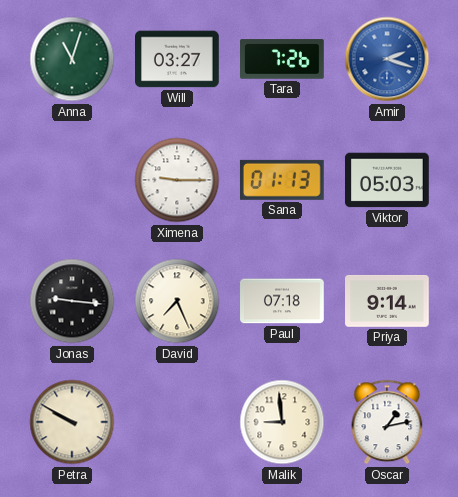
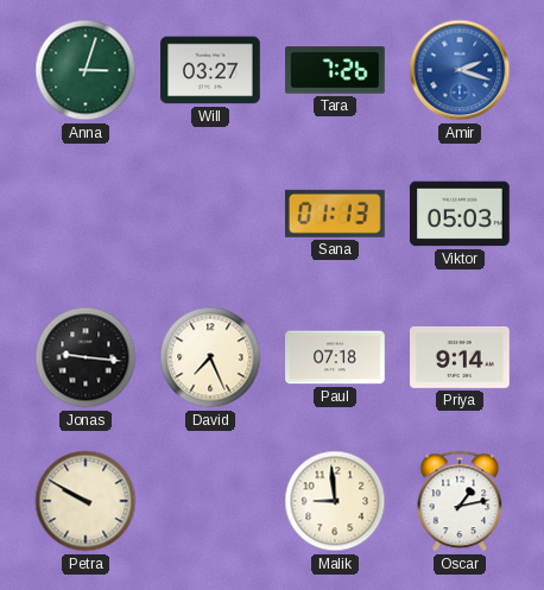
Anna: 11:03 -> 3:03 (86, 70)
Ximena: 9:15 -> none (177, 180)
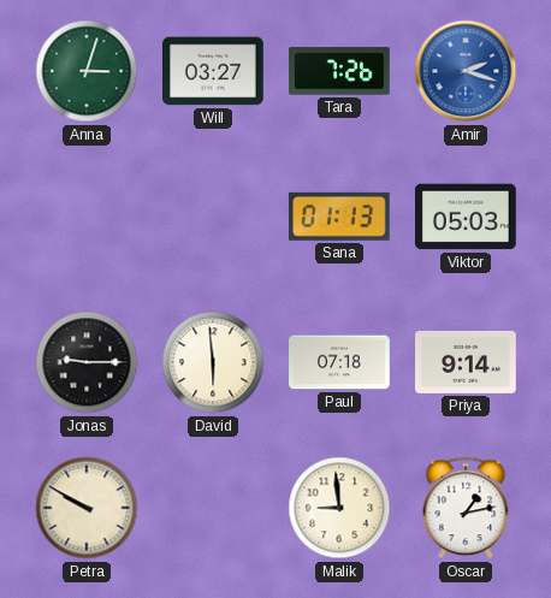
Jonas: 9:16 -> 9:15 (87, 362)
David: 7:26 -> 5:59 (213, 362)
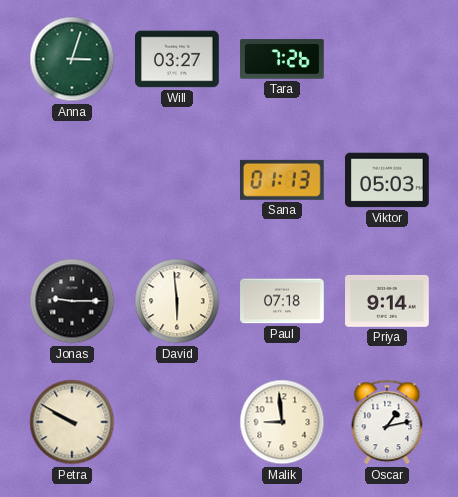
Amir: 2:18 -> none (466, 71)
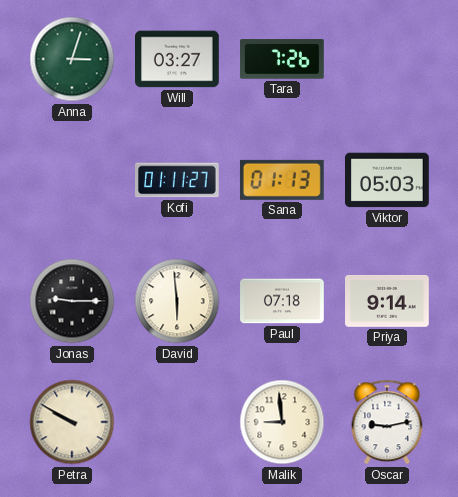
Kofi: none -> 01:11 (178, 180)
Oscar: 1:13 -> 9:13 (387, 422)
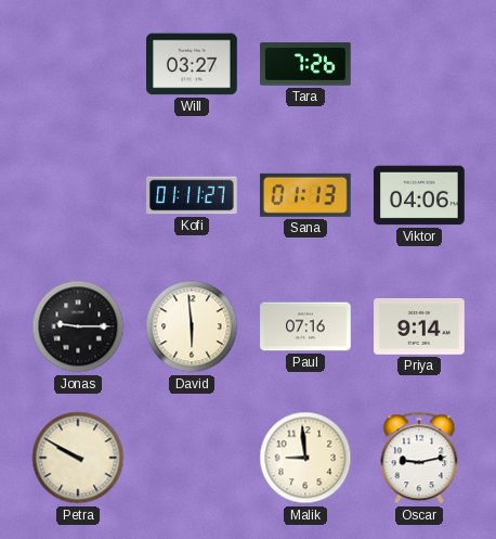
Anna: 3:03 -> none (72, 59)
Viktor: 05:03 -> 04:06 (419, 195)
Paul: 07:18 -> 07:16 (305, 326)
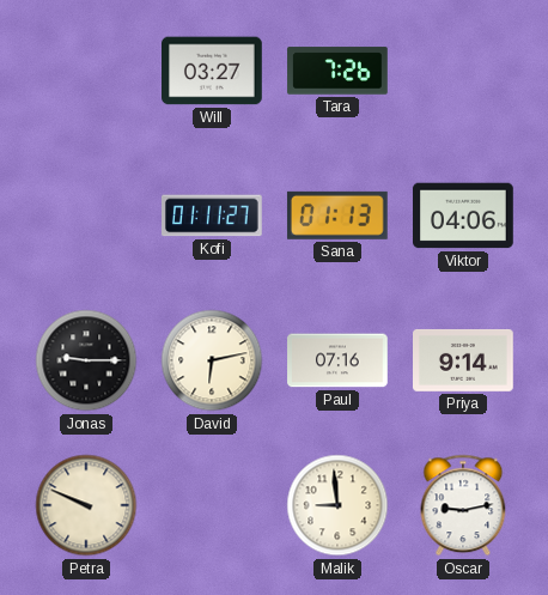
David: 5:59 -> 6:13 (212, 360)
Petra: 9:50 -> 9:49 (86, 505)
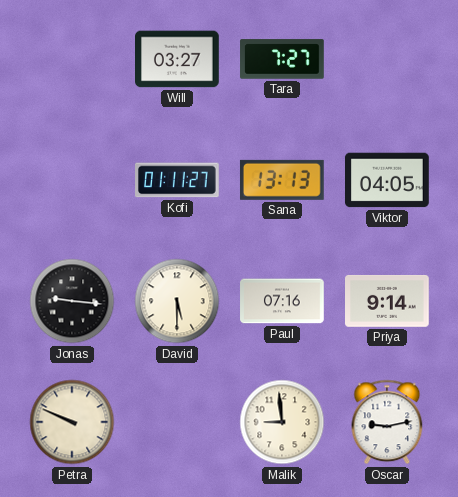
Tara: 7:26 -> 7:27 (282, 59)
Sana: 01:13 -> 13:13 (282, 180)
Viktor: 04:06 -> 04:05 (387, 180)
Jonas: 9:15 -> 9:16 (72, 301)
David: 6:13 -> 5:30 (177, 301)
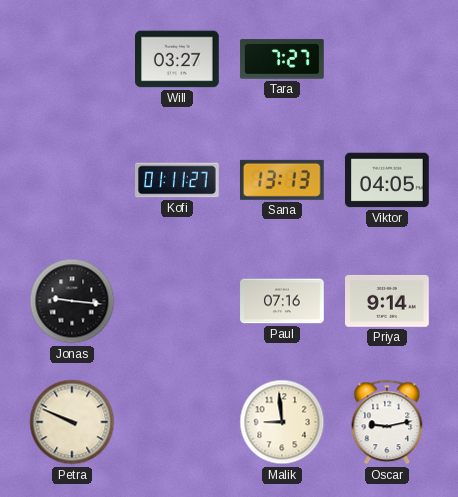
David: 5:30 -> none (177, 301)
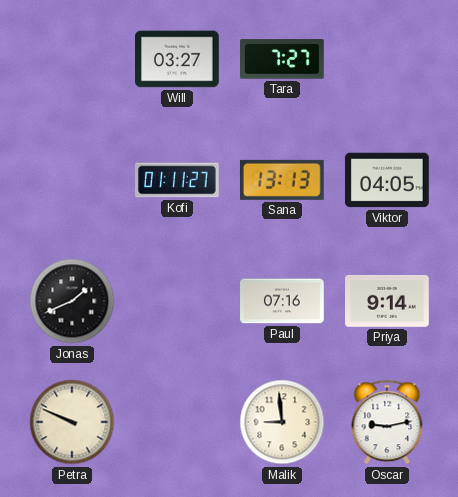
Jonas: 9:16 -> 1:41 (72, 301)
